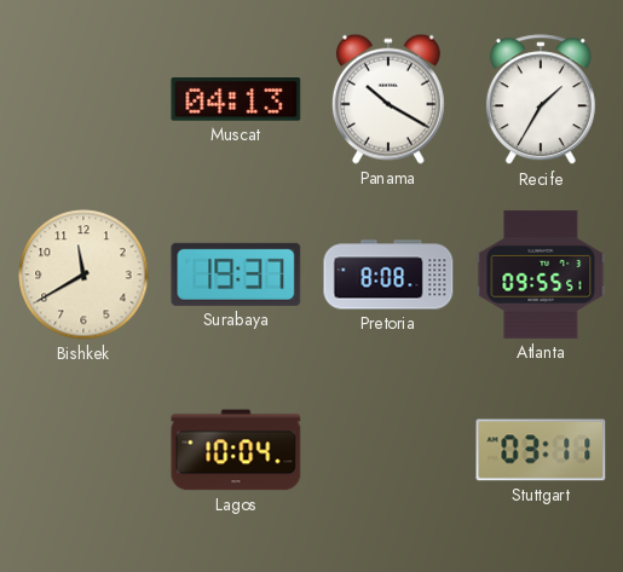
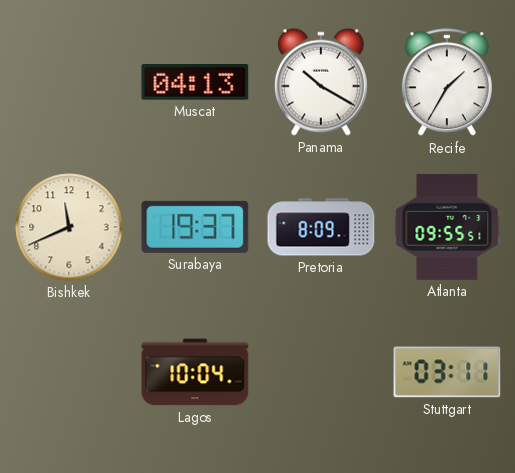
Bishkek: 11:40 -> 11:41 (69, 227)
Pretoria: 8:08 -> 8:09 (321, 227)
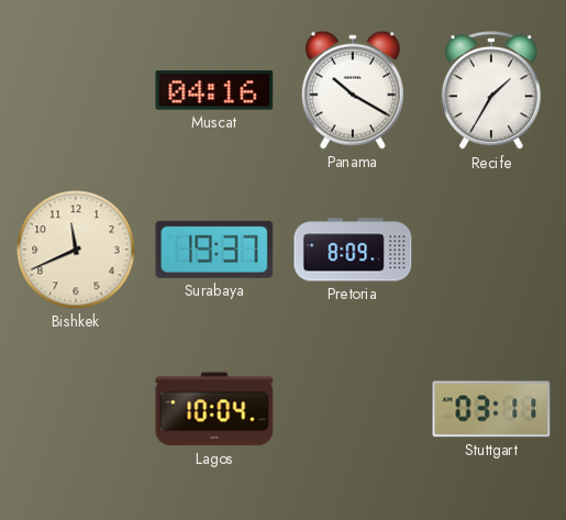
Muscat: 04:13 -> 04:16 (214, 91)
Atlanta: 09:55 -> none (447, 227)
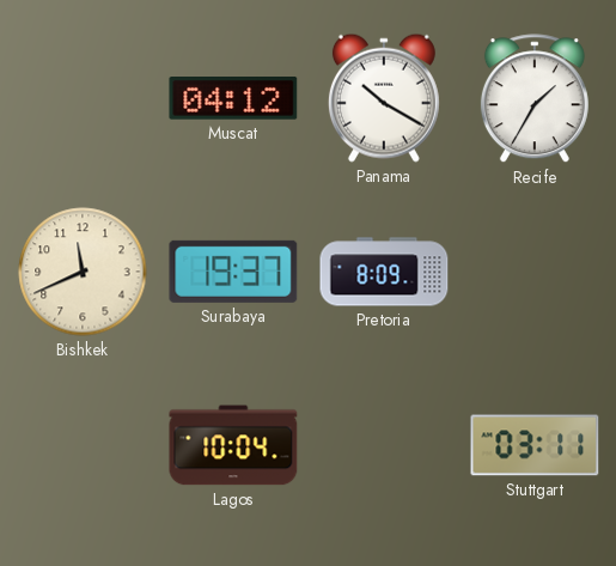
Muscat: 04:16 -> 04:12 (233, 99)
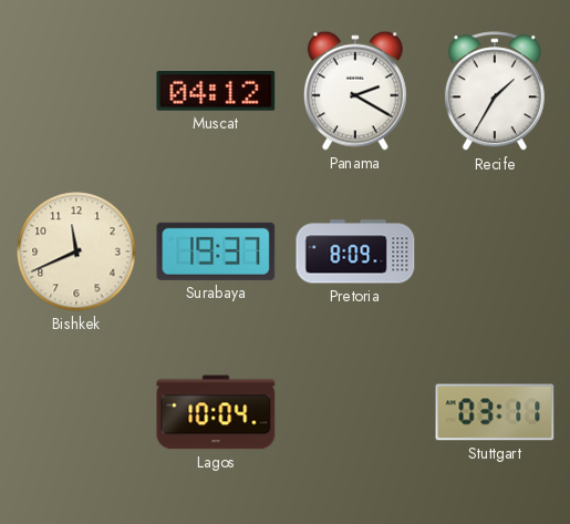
Panama: 10:20 -> 2:20 (355, 91)
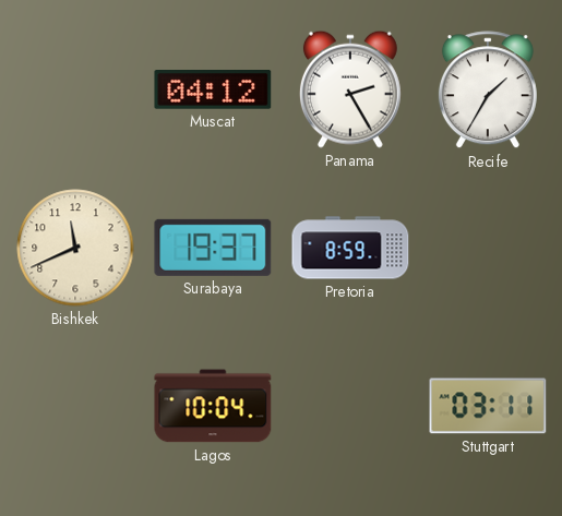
Panama: 2:20 -> 2:25 (350, 89)
Pretoria: 8:09 -> 8:59 (350, 248)
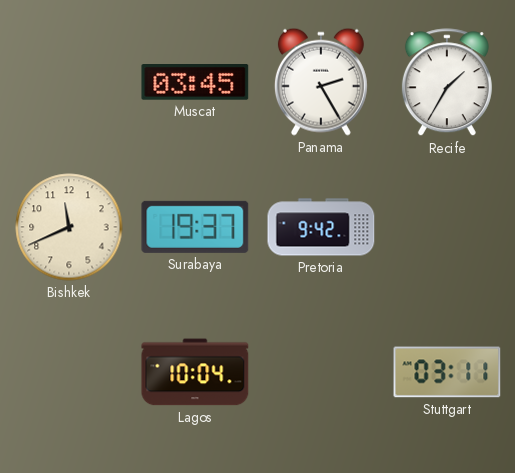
Muscat: 04:12 -> 03:45 (195, 83)
Pretoria: 8:59 -> 9:42 (321, 227)
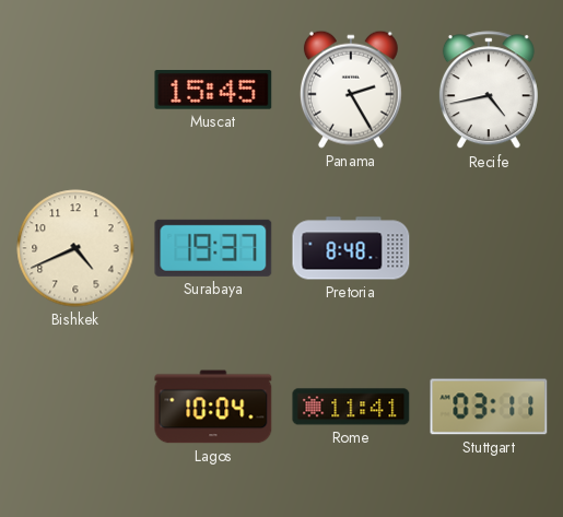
Muscat: 03:45 -> 15:45 (213, 91)
Recife: 1:35 -> 4:43 (489, 91)
Bishkek: 11:41 -> 4:41 (75, 248)
Pretoria: 9:42 -> 8:48 (351, 248)
Rome: none -> 11:41 (351, 407)
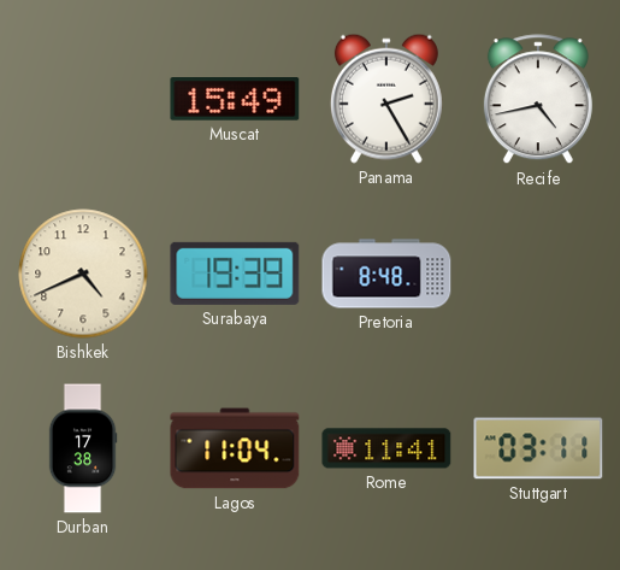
Muscat: 15:45 -> 15:49 (235, 100)
Surabaya: 19:37 -> 19:39 (235, 274)
Durban: none -> 17:38 (83, 448)
Lagos: 10:04 -> 11:04 (235, 448)
